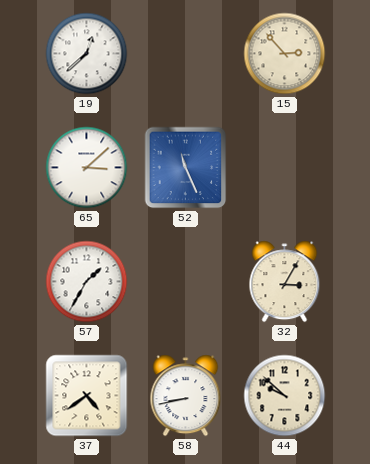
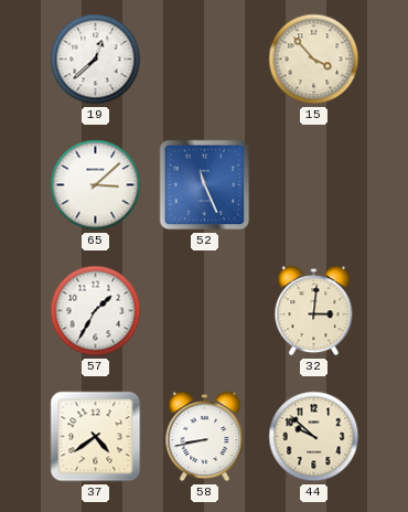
15: 2:53 -> 3:53 (314, 60)
32: 3:05 -> 3:01 (314, 311)
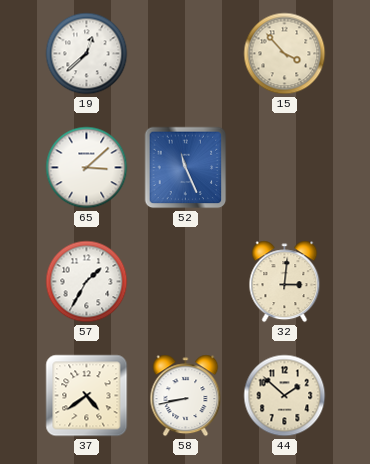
44: 9:52 -> 1:52 (285, 396)
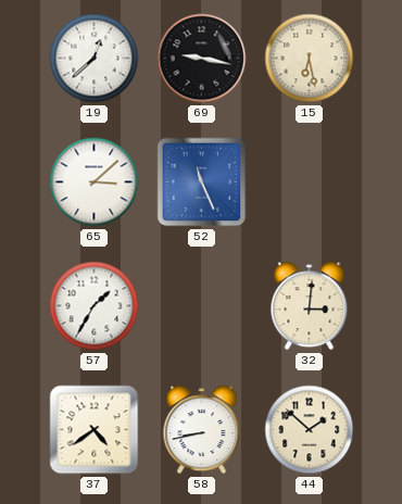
69: none -> 9:17 (202, 59)
15: 3:53 -> 6:28 (310, 59)
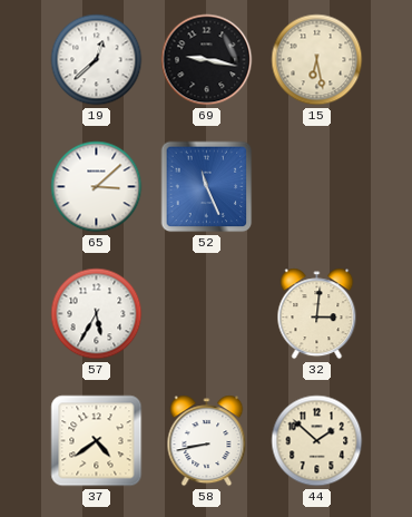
57: 1:35 -> 5:35 (97, 314)
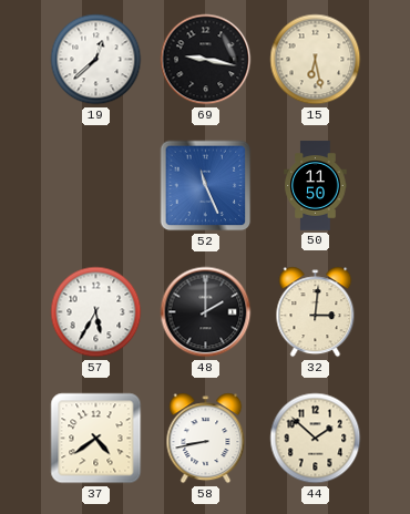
65: 3:08 -> none (97, 187)
50: none -> 11:50 (316, 186)
48: none -> 2:00 (206, 312)
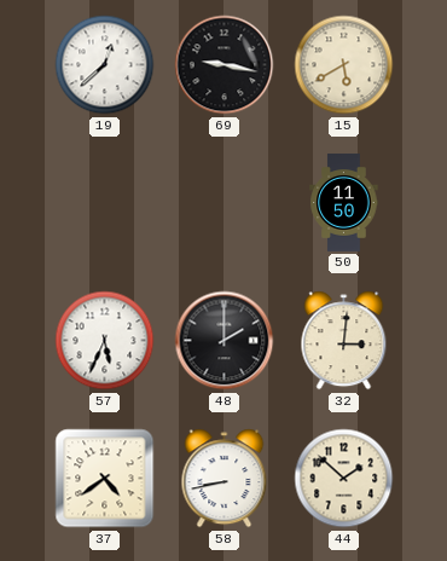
15: 6:28 -> 5:40 (344, 65)
52: 11:26 -> none (206, 186)
57: 5:35 -> 5:34 (105, 341)
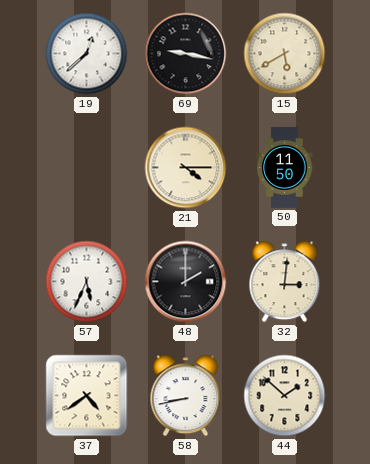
21: none -> 4:15 (186, 168)
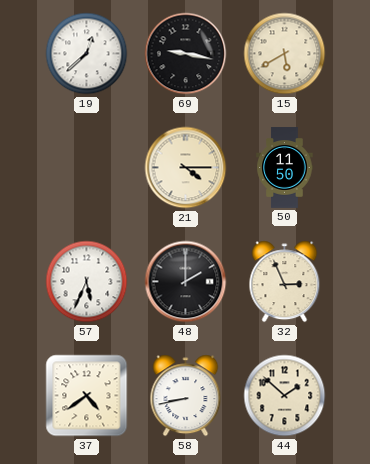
32: 3:01 -> 2:56 (285, 282)
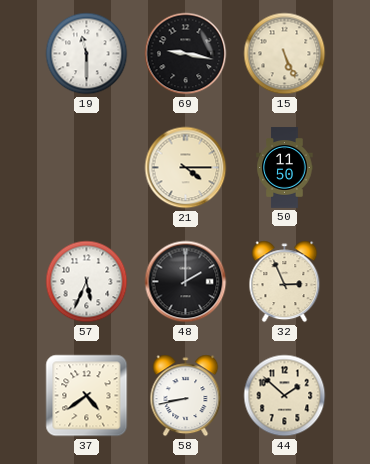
19: 12:38 -> 11:30 (87, 54)
15: 5:40 -> 5:26 (285, 54)
